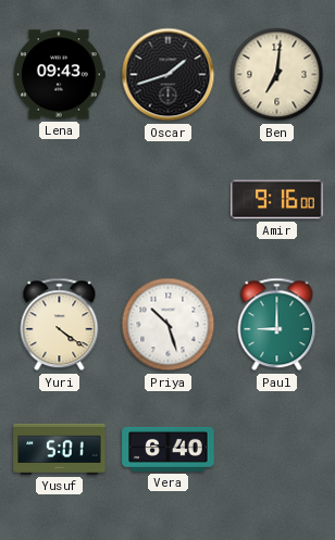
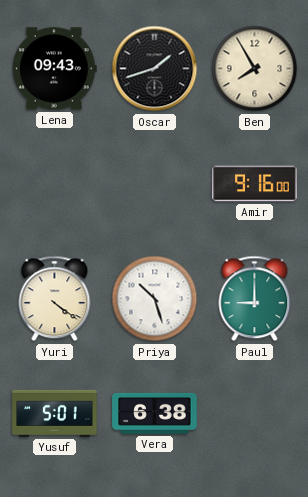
Ben: 7:01 -> 7:55 (255, 69)
Vera: 6:40 -> 6:38 (155, 413)
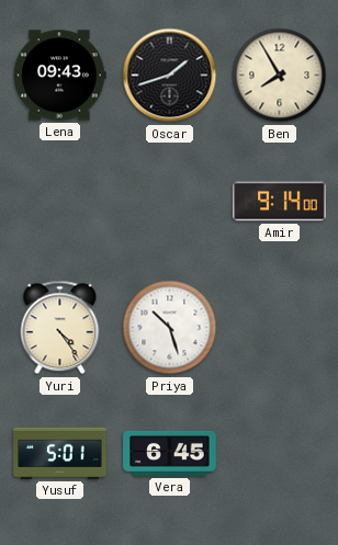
Amir: 9:16 -> 9:14 (280, 202)
Yuri: 4:21 -> 4:24 (60, 328)
Paul: 9:00 -> none (255, 299)
Vera: 6:38 -> 6:45 (170, 453)
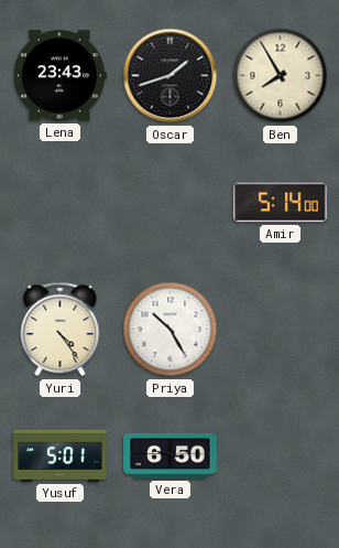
Lena: 09:43 -> 23:43 (61, 76)
Amir: 9:14 -> 5:14 (281, 203)
Priya: 10:27 -> 10:25 (171, 330)
Vera: 6:45 -> 6:50 (171, 455)
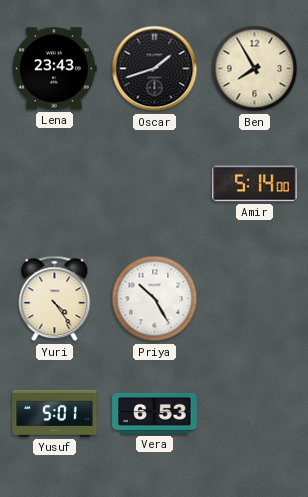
Vera: 6:50 -> 6:53 (155, 413)
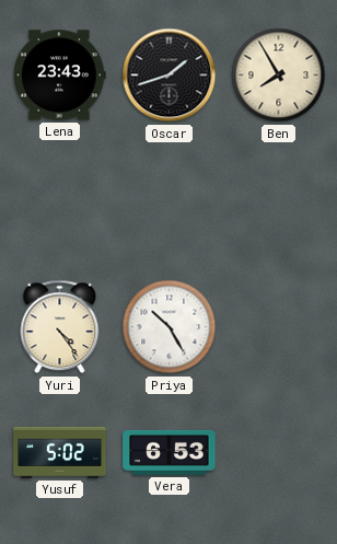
Amir: 5:14 -> none (255, 184)
Yusuf: 5:01 -> 5:02 (60, 452)
